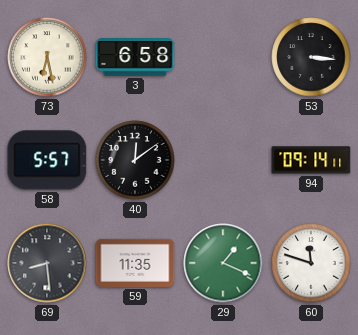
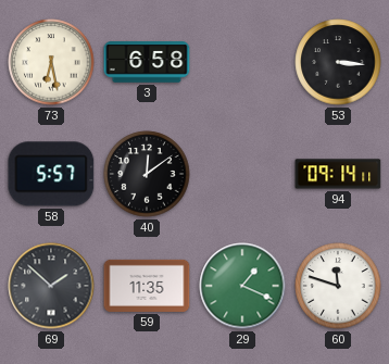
69: 8:29 -> 1:52 (51, 286)
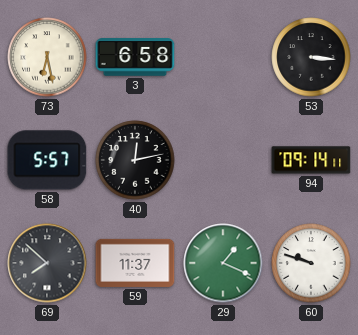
40: 12:09 -> 12:13 (135, 160)
69: 1:52 -> 7:52 (47, 263)
59: 11:35 -> 11:37 (135, 263)
60: 11:48 -> 9:48 (311, 263)
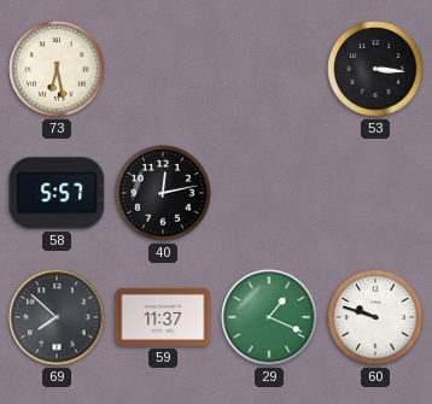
3: 6:58 -> none (135, 57)
94: 09:14 -> none (311, 160)
